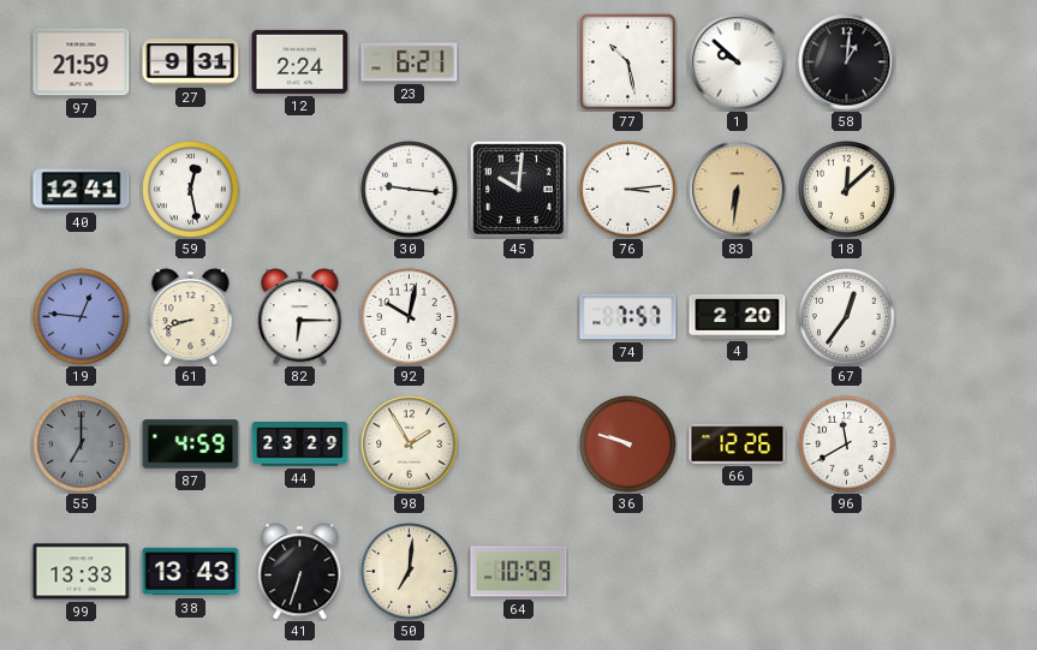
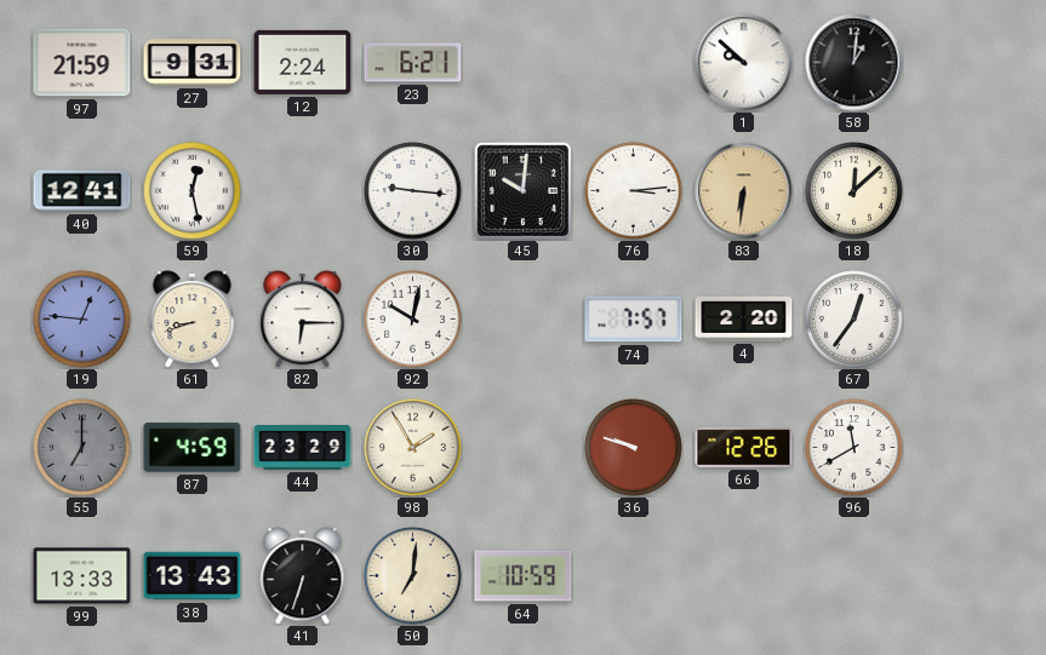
77: 10:28 -> none (627, 61)
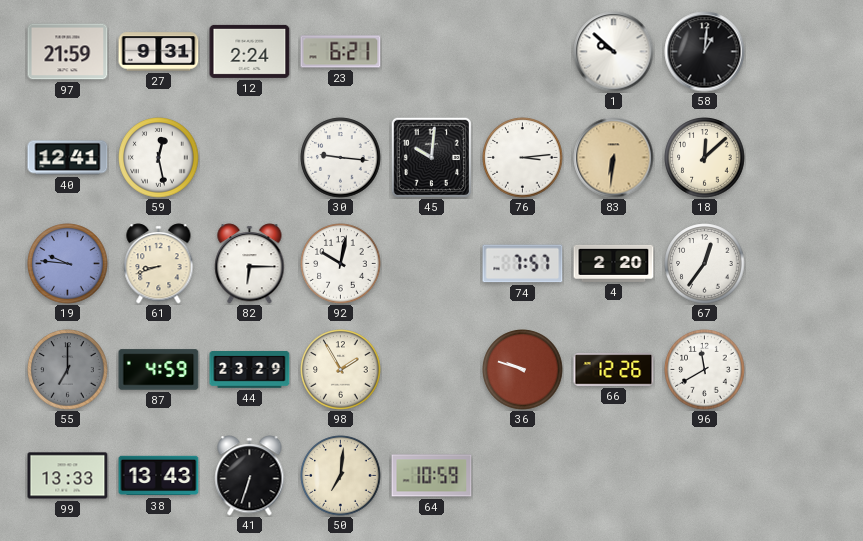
19: 12:46 -> 9:46 (68, 264)
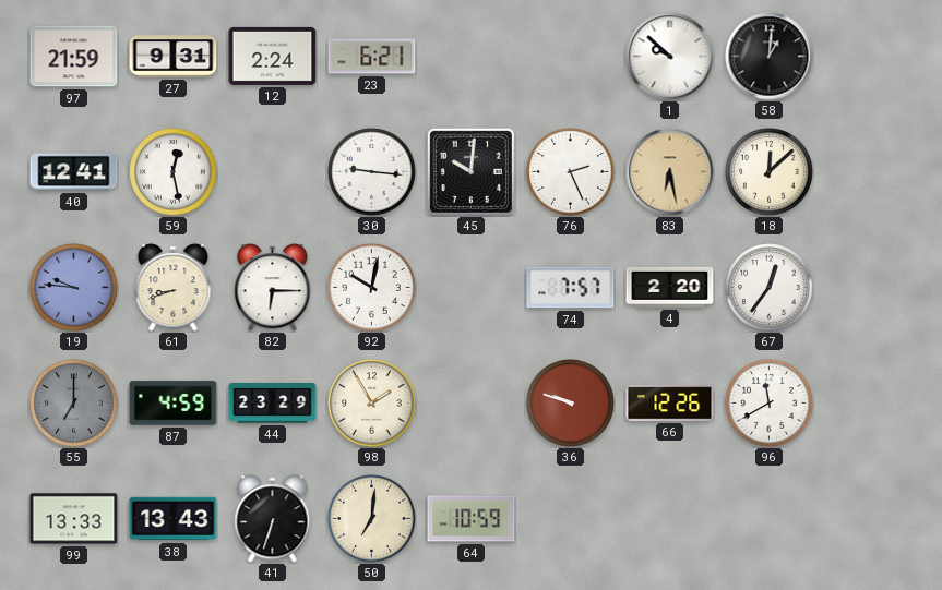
76: 3:14 -> 2:26 (571, 172)
83: 6:31 -> 6:28 (670, 172)
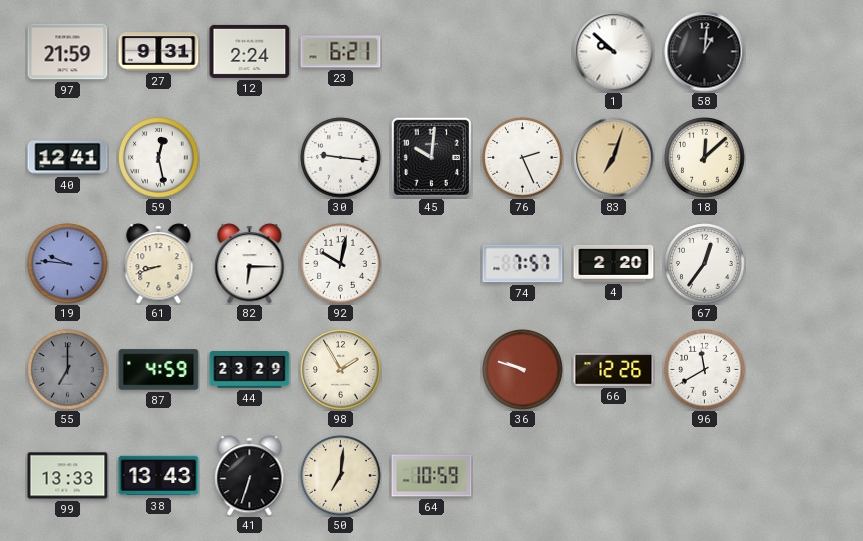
83: 6:28 -> 7:03 (614, 158)
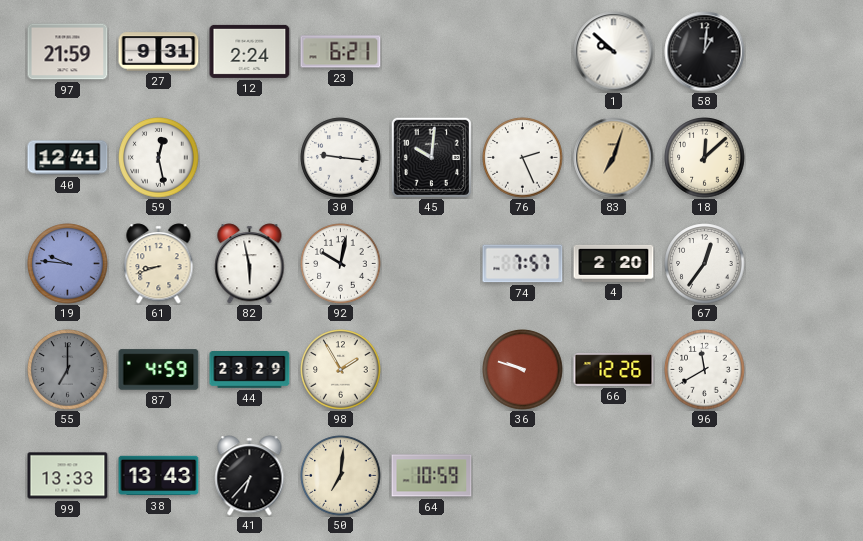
82: 6:15 -> 5:58 (250, 264)
41: 6:33 -> 6:37 (250, 476)
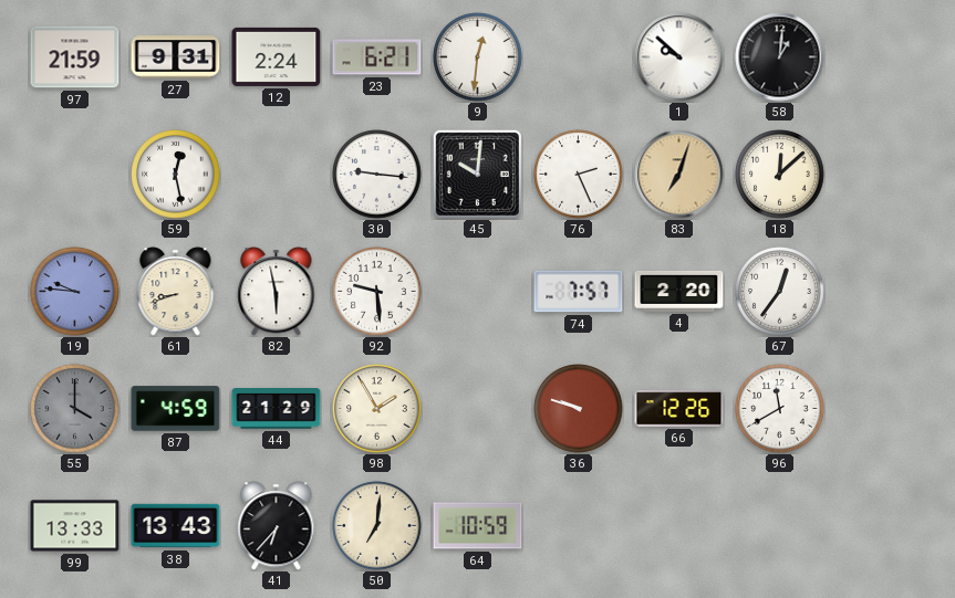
9: none -> 12:31 (478, 57)
40: 12:41 -> none (68, 158)
92: 10:02 -> 9:29 (377, 292)
55: 7:00 -> 4:00 (75, 409)
44: 23:29 -> 21:29 (277, 409)
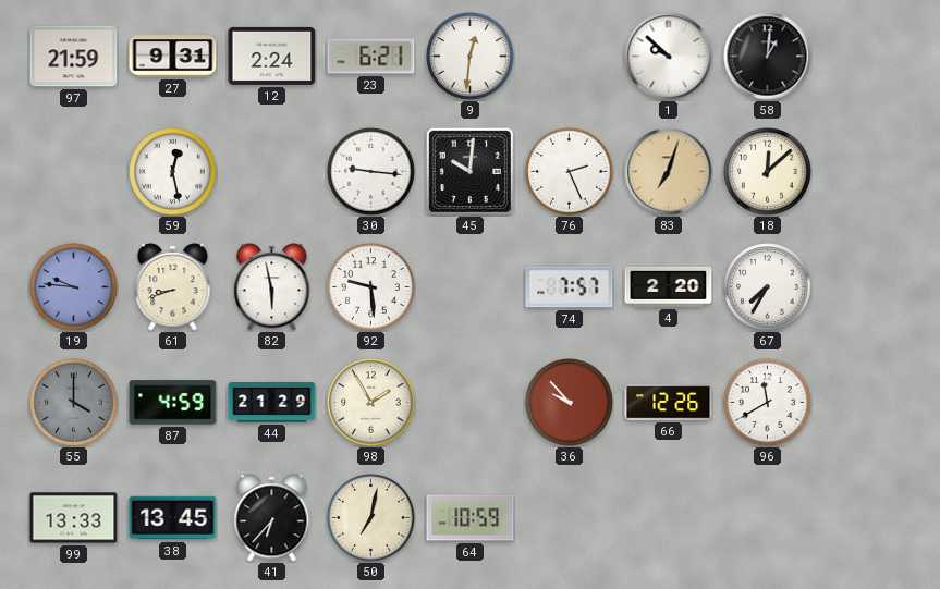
67: 12:36 -> 7:35 (768, 287)
36: 9:48 -> 9:53 (570, 403)
38: 13:43 -> 13:45 (173, 518)
50: 7:01 -> 7:02 (371, 518)
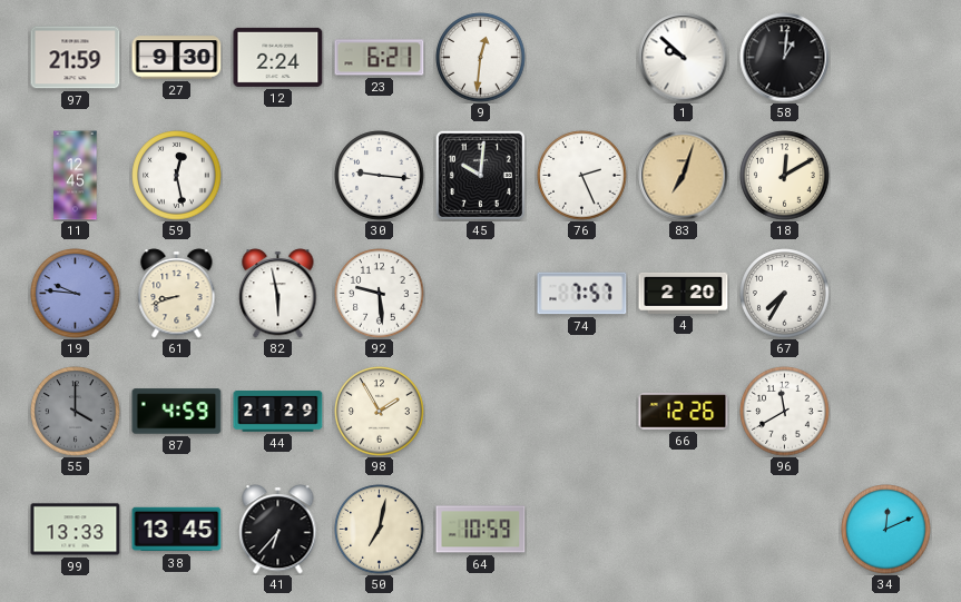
27: 9:31 -> 9:30 (177, 58)
11: none -> 12:45 (76, 176)
18: 12:08 -> 12:10 (785, 176)
36: 9:53 -> none (570, 403)
34: none -> 12:11 (886, 530)
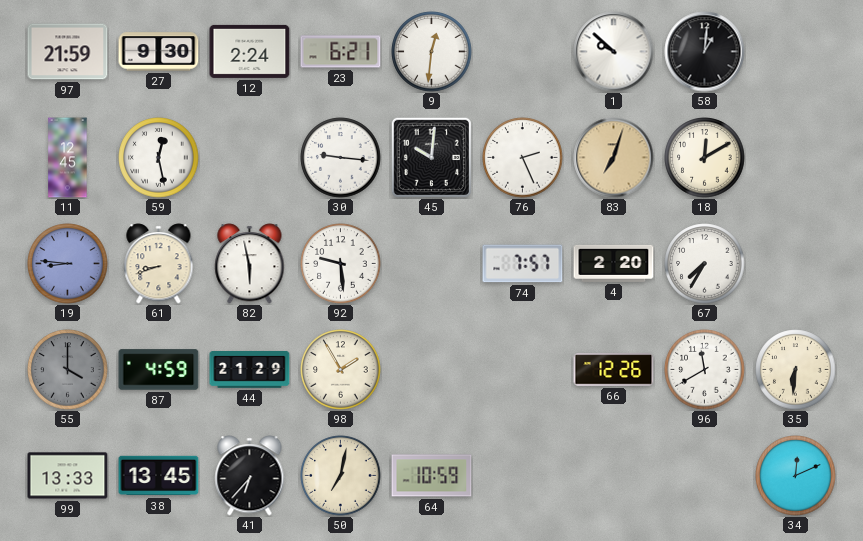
19: 9:46 -> 8:46 (68, 264)
35: none -> 6:31 (796, 370)
